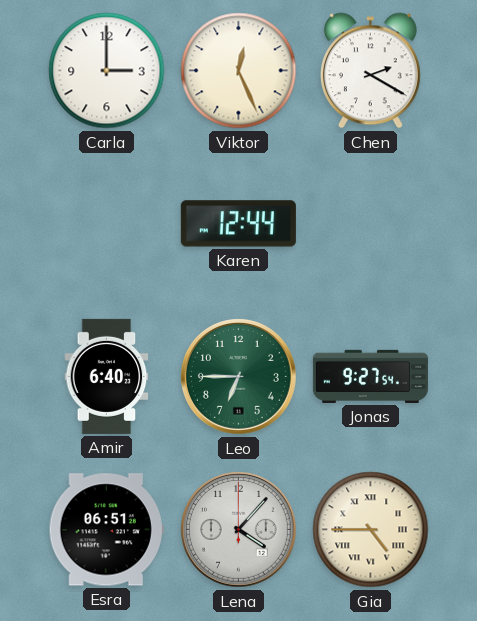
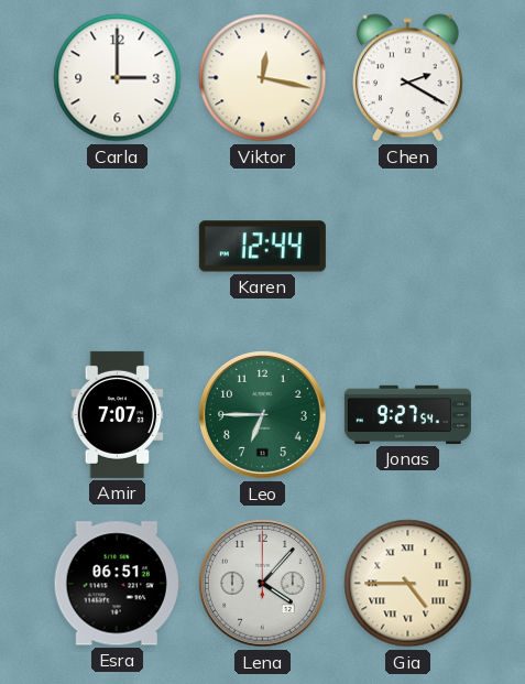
Viktor: 12:26 -> 12:17 (263, 78)
Amir: 6:40 -> 7:07 (118, 414)
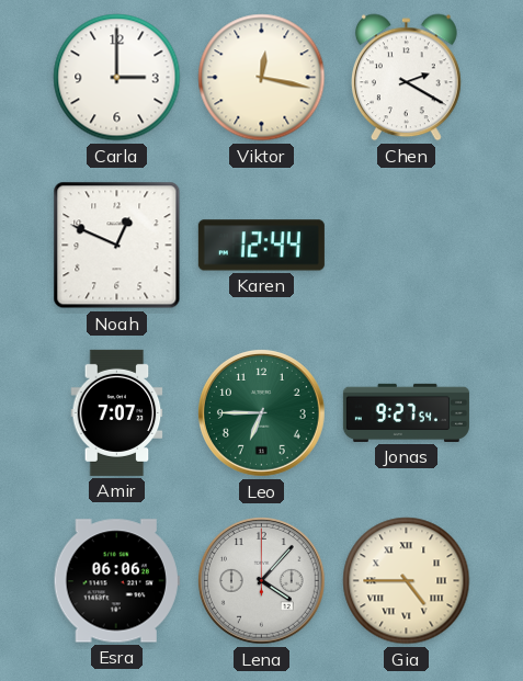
Noah: none -> 12:49 (117, 246)
Esra: 06:51 -> 06:06 (116, 581)
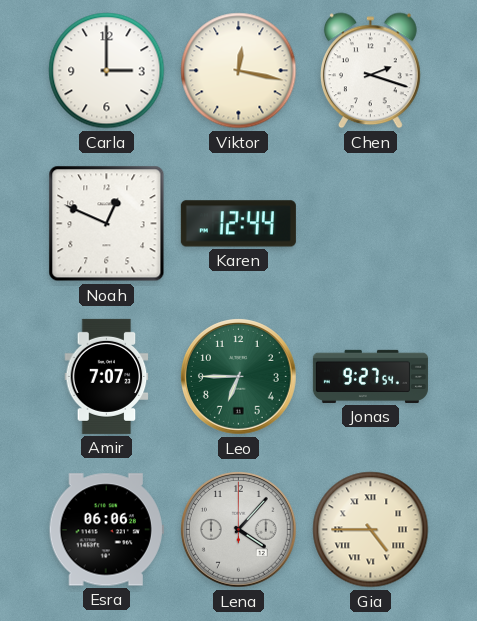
Chen: 2:20 -> 2:18 (370, 71)
